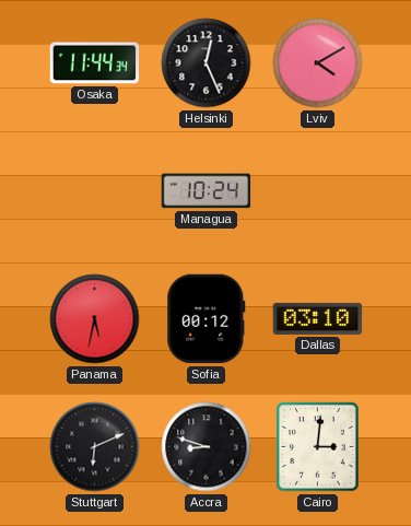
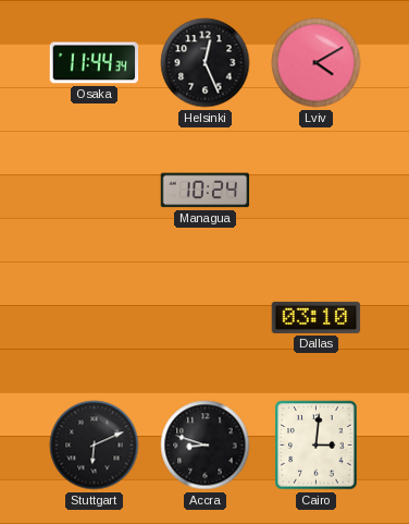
Panama: 5:32 -> none (95, 319)
Sofia: 00:12 -> none (207, 319)
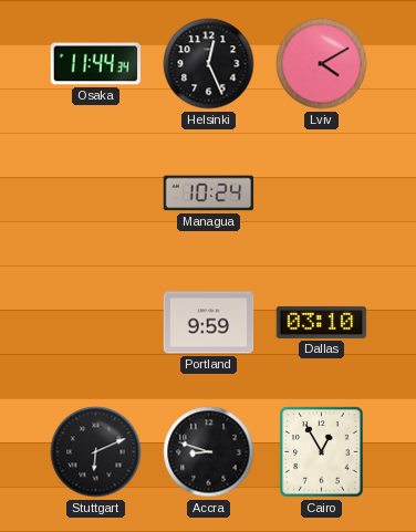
Portland: none -> 9:59 (209, 323)
Cairo: 3:01 -> 12:55 (322, 452)
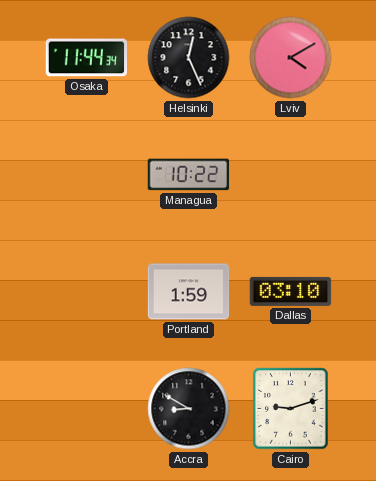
Managua: 10:24 -> 10:22 (189, 175)
Portland: 9:59 -> 1:59 (189, 292)
Stuttgart: 6:11 -> none (96, 452)
Accra: 8:48 -> 8:50 (189, 409)
Cairo: 12:55 -> 9:12 (291, 409)
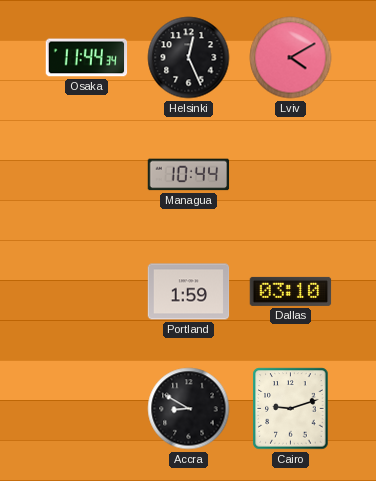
Managua: 10:22 -> 10:44 (189, 175)
